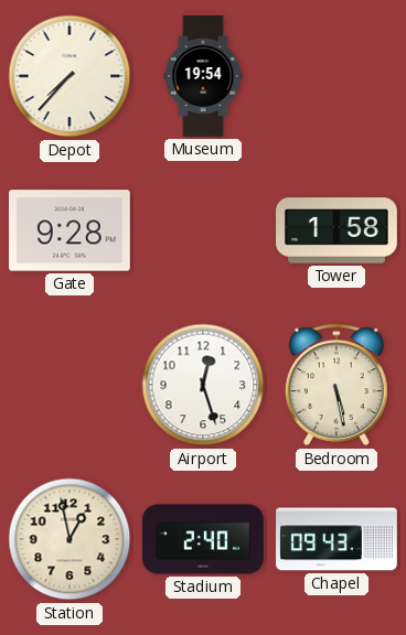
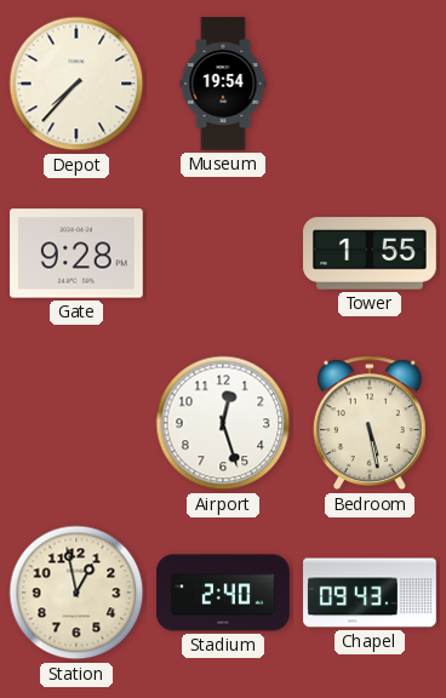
Tower: 1:58 -> 1:55 (370, 253)
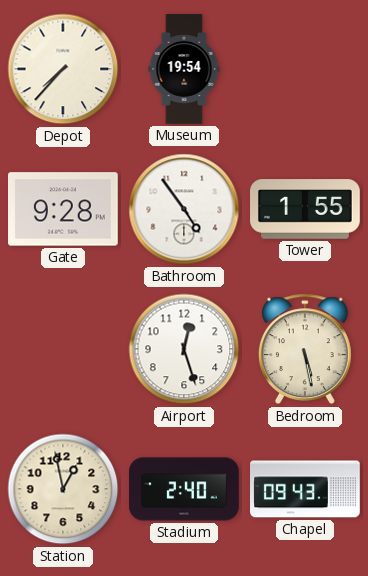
Bathroom: none -> 4:54 (184, 209)
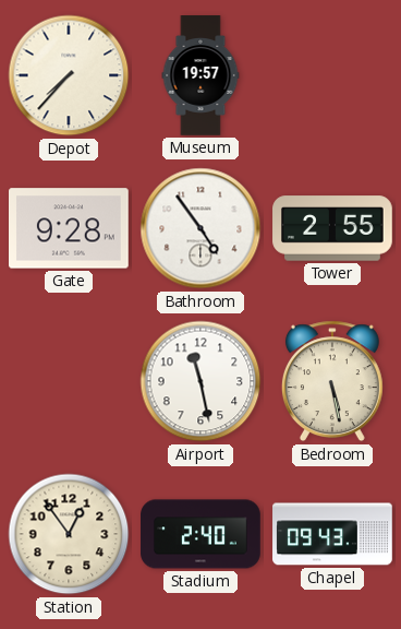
Museum: 19:54 -> 19:57 (200, 75)
Tower: 1:55 -> 2:55 (332, 228)
Airport: 12:27 -> 11:28 (200, 381)
Station: 12:58 -> 12:54 (69, 534)
